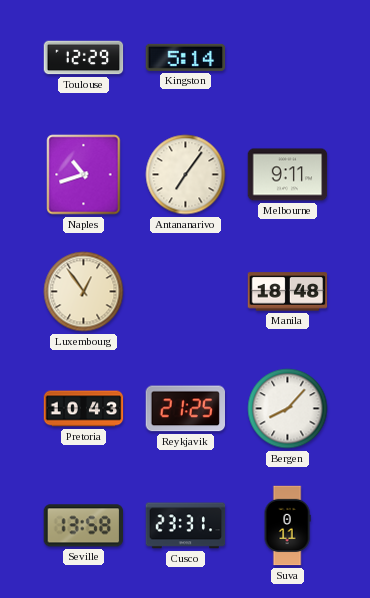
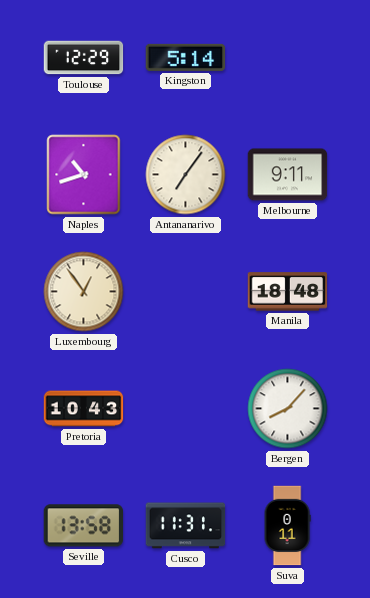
Reykjavik: 21:25 -> none (185, 409)
Cusco: 23:31 -> 11:31 (186, 526)
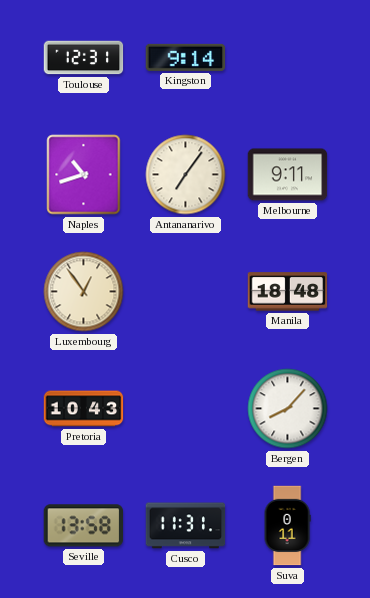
Toulouse: 12:29 -> 12:31 (84, 58)
Kingston: 5:14 -> 9:14 (186, 57)
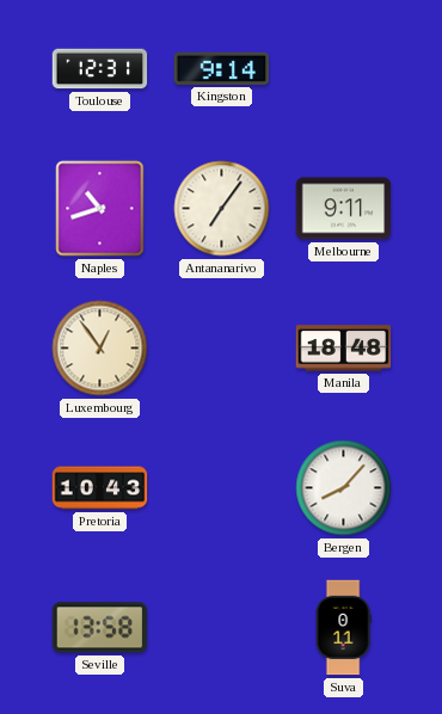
Cusco: 11:31 -> none (186, 526)
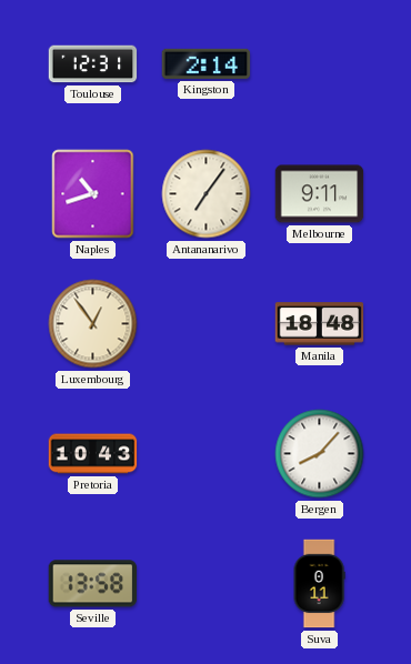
Kingston: 9:14 -> 2:14 (207, 63)
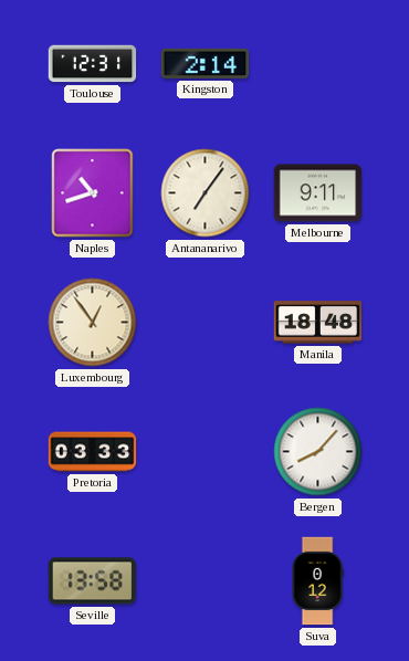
Pretoria: 10:43 -> 03:33 (93, 452)
Suva: 0:11 -> 0:12 (317, 581)
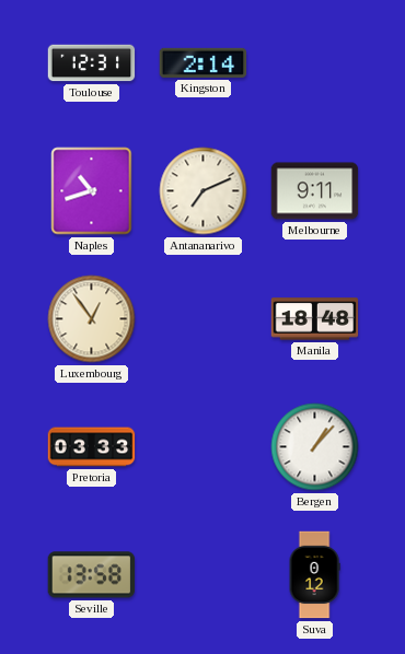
Antananarivo: 7:06 -> 7:11 (204, 191)
Bergen: 8:07 -> 1:07 (315, 447)
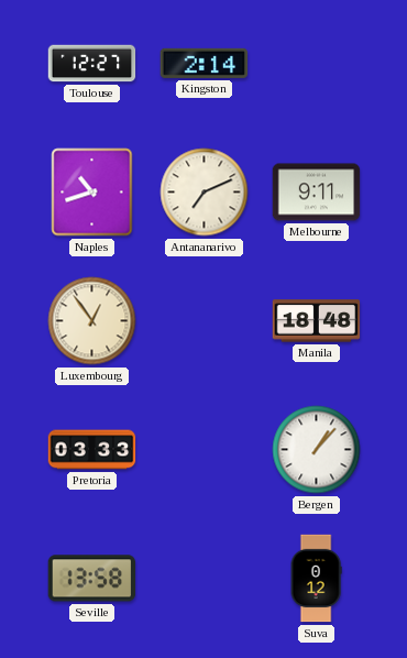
Toulouse: 12:31 -> 12:27 (92, 64)
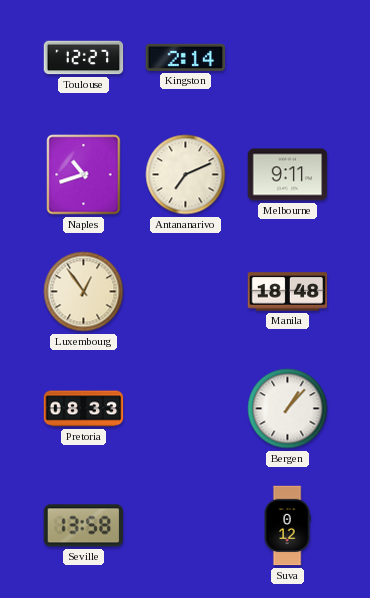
Pretoria: 03:33 -> 08:33 (84, 409)
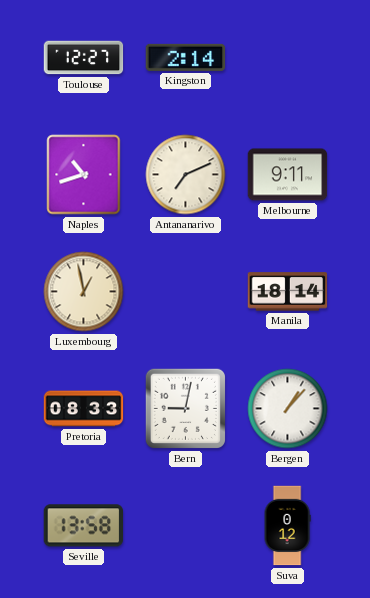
Luxembourg: 12:54 -> 12:58 (84, 292)
Manila: 18:48 -> 18:14 (288, 292)
Bern: none -> 9:02 (185, 408)
